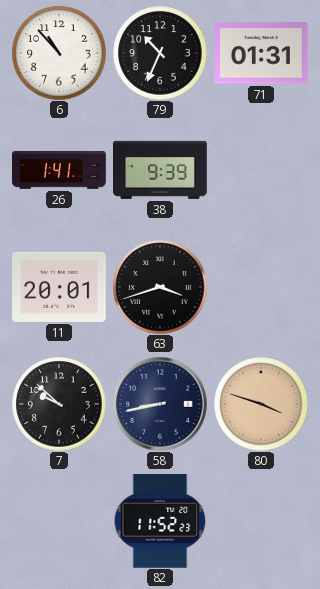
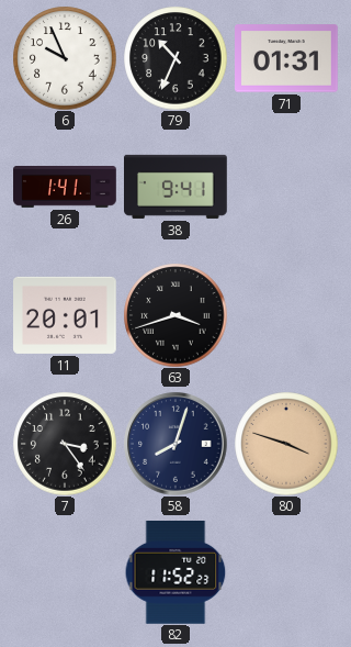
6: 10:53 -> 9:56 (65, 58)
38: 9:39 -> 9:41 (177, 187)
7: 9:52 -> 3:24 (65, 444)
58: 8:43 -> 8:03 (175, 444)
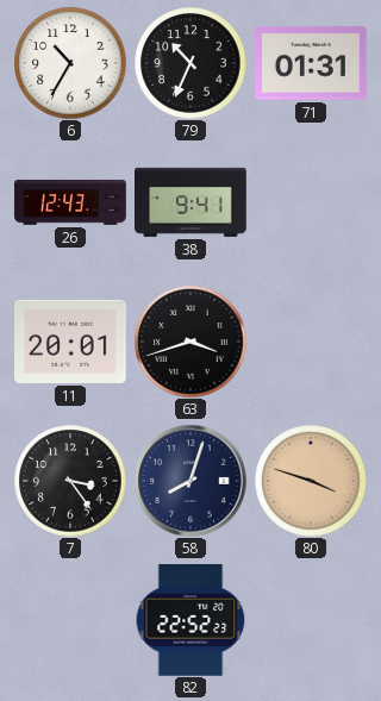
6: 9:56 -> 10:35 (70, 63)
26: 1:41 -> 12:43 (70, 202)
82: 11:52 -> 22:52 (190, 621)
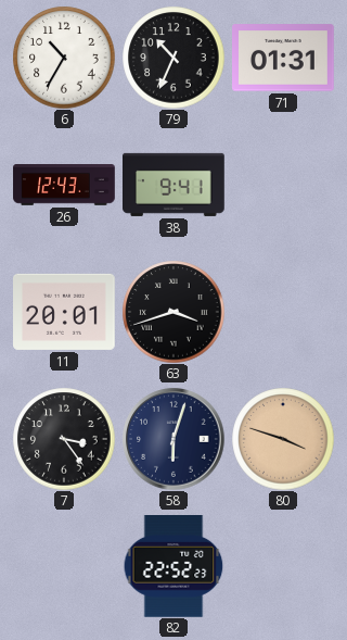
58: 8:03 -> 6:03 (173, 439)
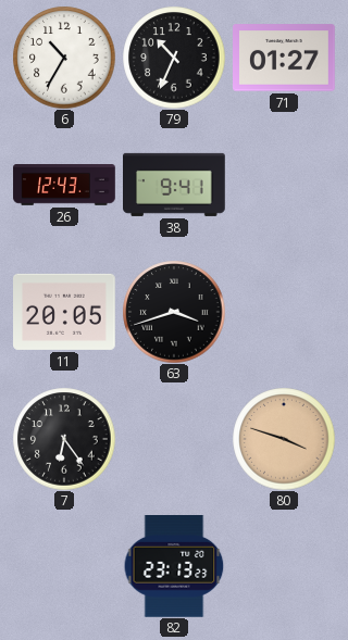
71: 01:31 -> 01:27 (285, 58)
11: 20:01 -> 20:05 (65, 312)
7: 3:24 -> 6:24 (64, 439)
58: 6:03 -> none (173, 439)
82: 22:52 -> 23:13 (174, 567)
